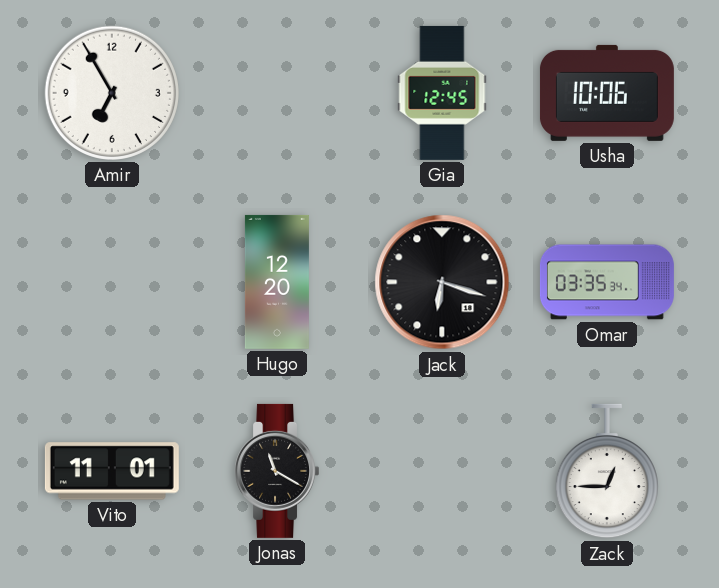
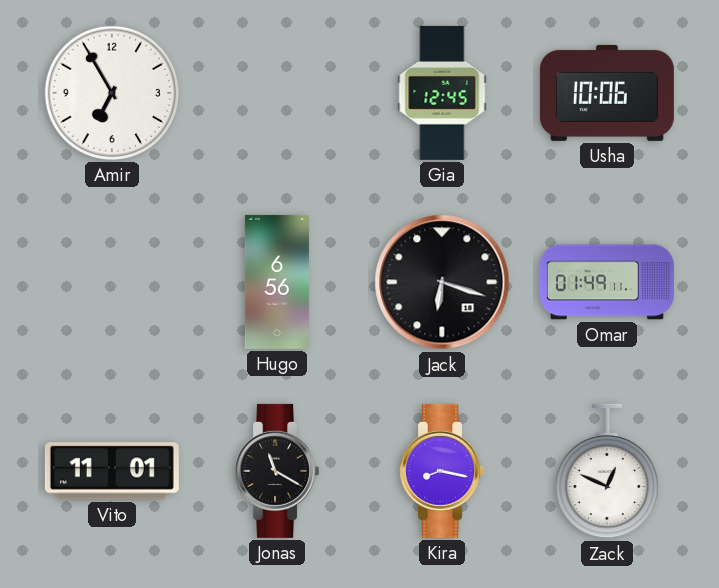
Hugo: 12:20 -> 6:56 (277, 282)
Omar: 03:35 -> 01:49 (607, 282)
Kira: none -> 8:17 (441, 471)
Zack: 12:45 -> 12:49 (607, 471)
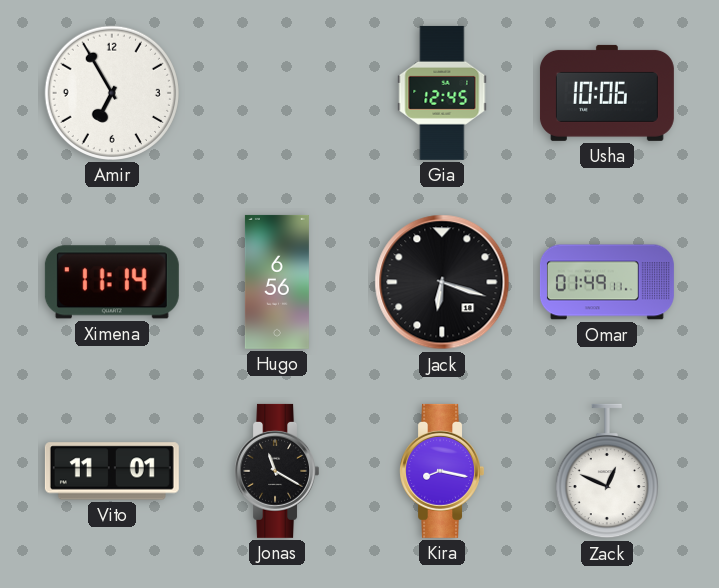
Ximena: none -> 11:14 (112, 282)
